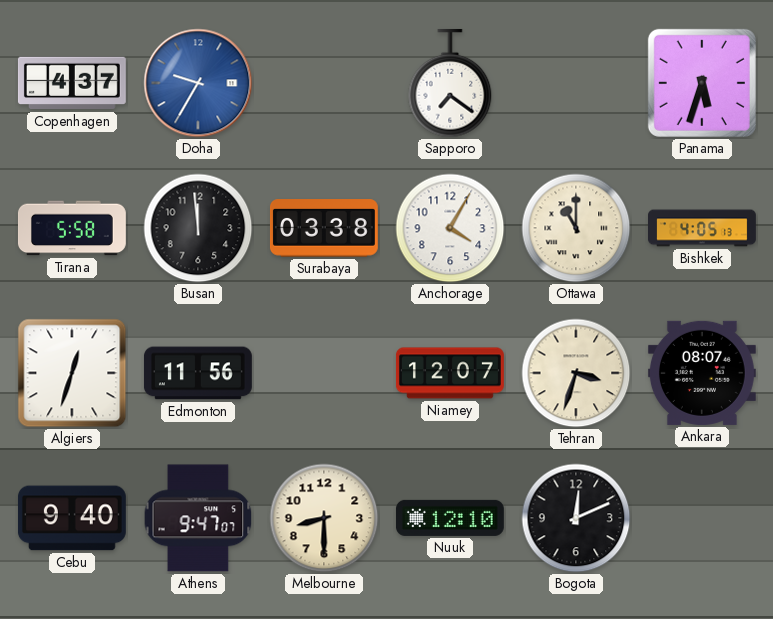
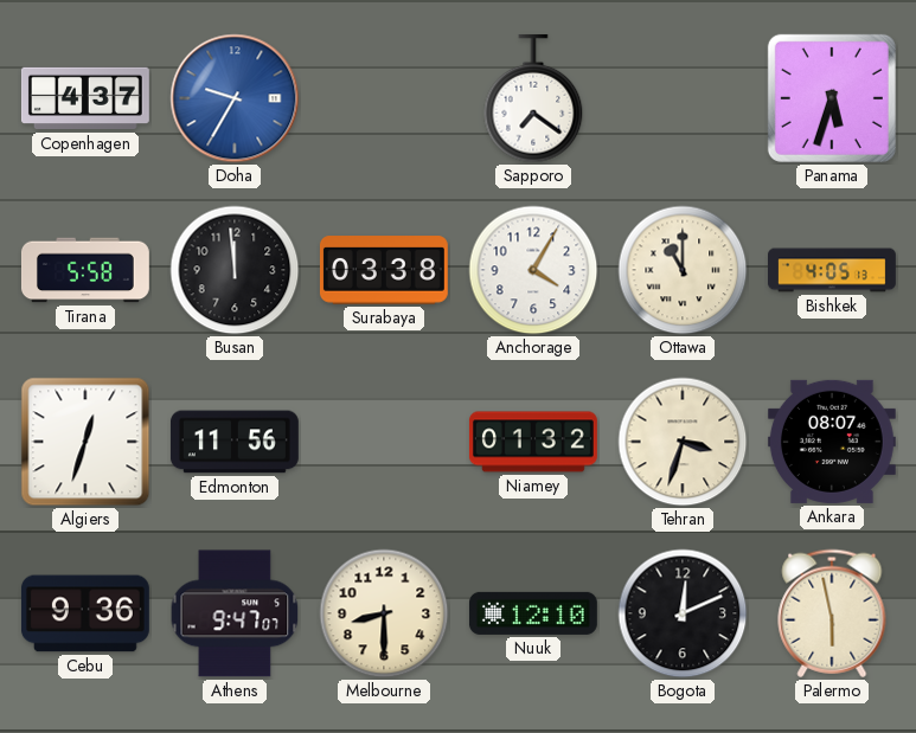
Niamey: 12:07 -> 01:32 (533, 442)
Cebu: 9:40 -> 9:36 (85, 613)
Palermo: none -> 5:58 (832, 613)
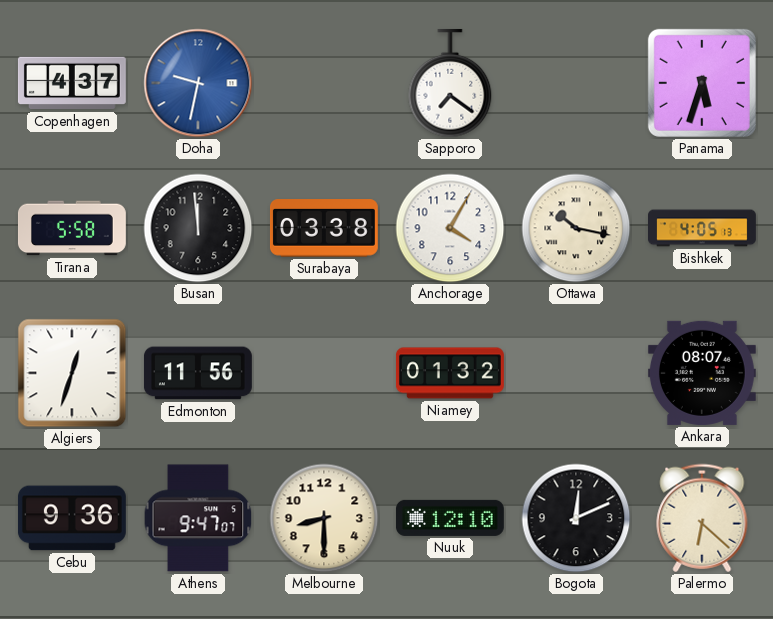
Doha: 9:35 -> 9:32 (198, 83)
Ottawa: 11:00 -> 10:17 (576, 228)
Tehran: 3:33 -> none (683, 442)
Palermo: 5:58 -> 6:22 (702, 518)
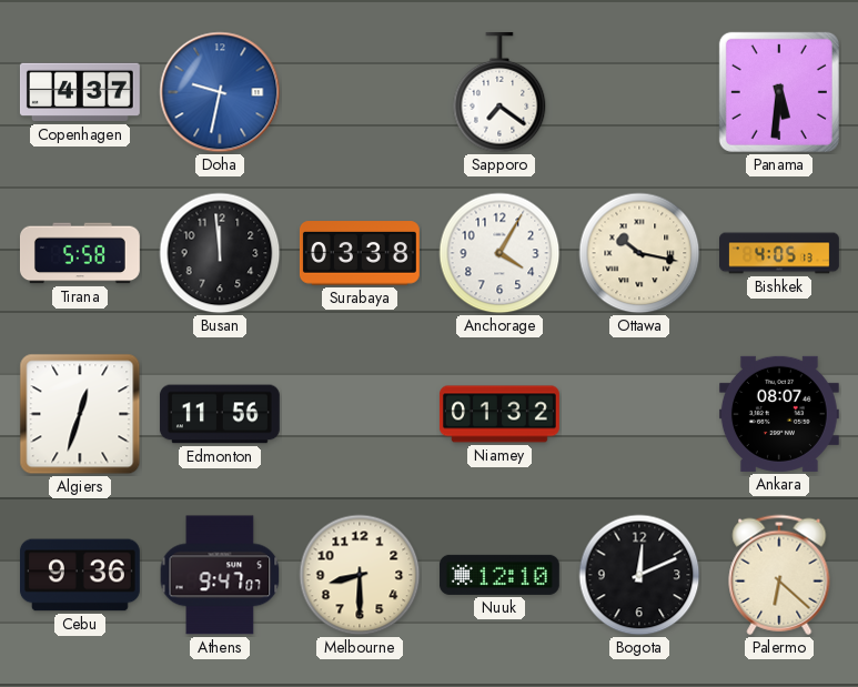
Panama: 5:33 -> 5:31 (779, 92)
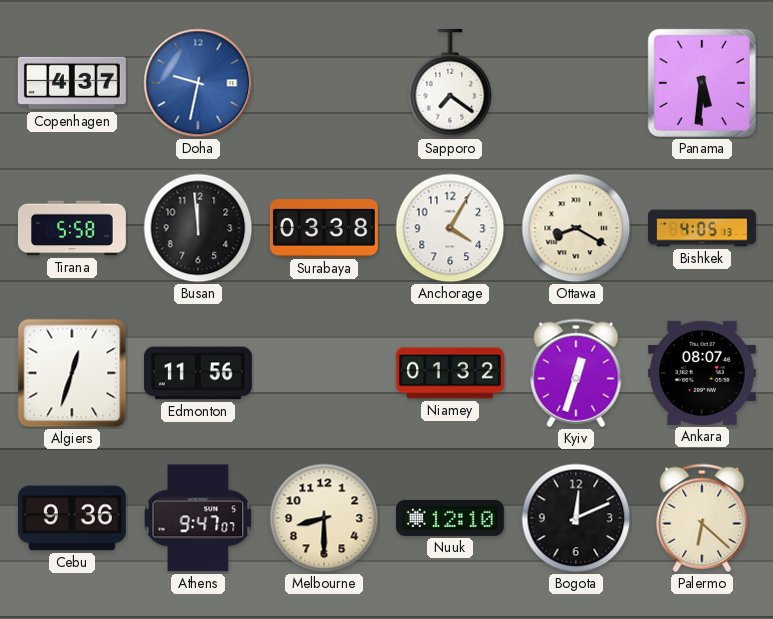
Ottawa: 10:17 -> 8:20 (576, 228)
Kyiv: none -> 12:33 (576, 373)
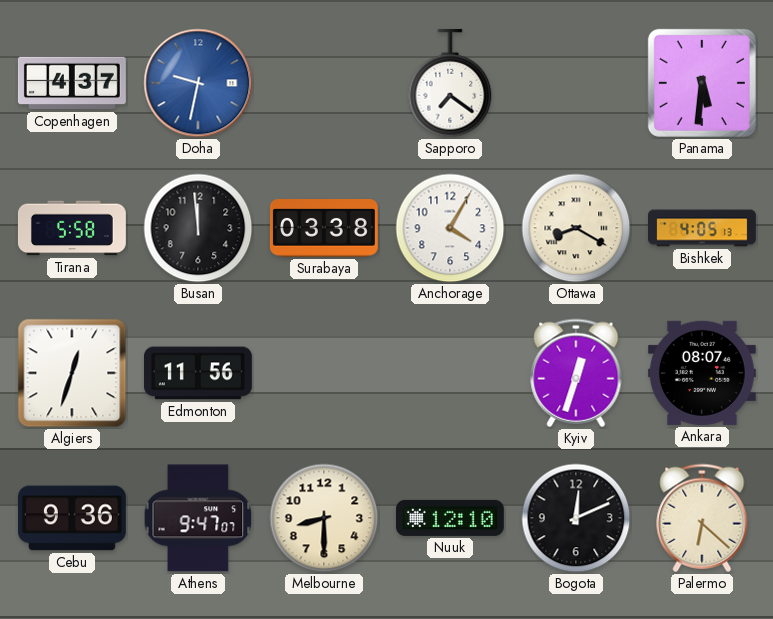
Niamey: 01:32 -> none (450, 373)
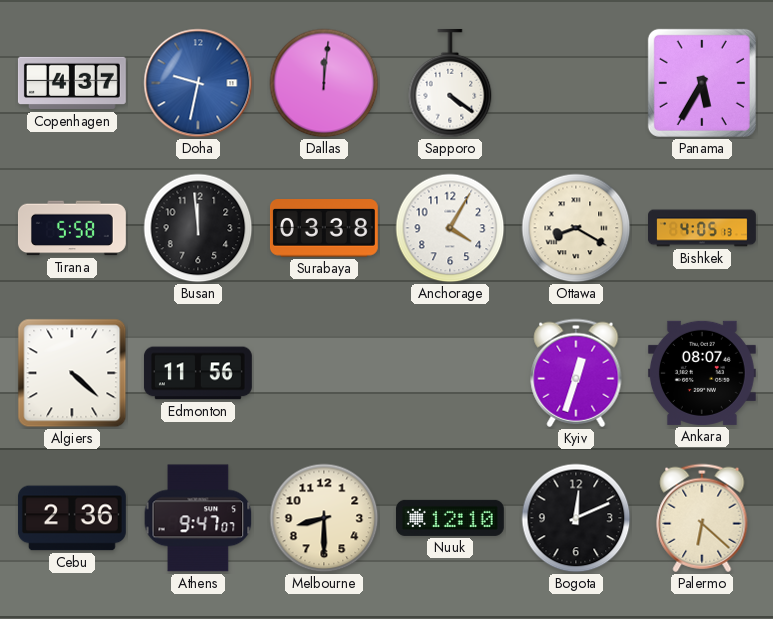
Dallas: none -> 12:01 (324, 83)
Sapporo: 7:21 -> 4:21 (450, 83)
Panama: 5:31 -> 5:35 (702, 83)
Algiers: 12:33 -> 4:22 (72, 373)
Cebu: 9:36 -> 2:36 (72, 518)
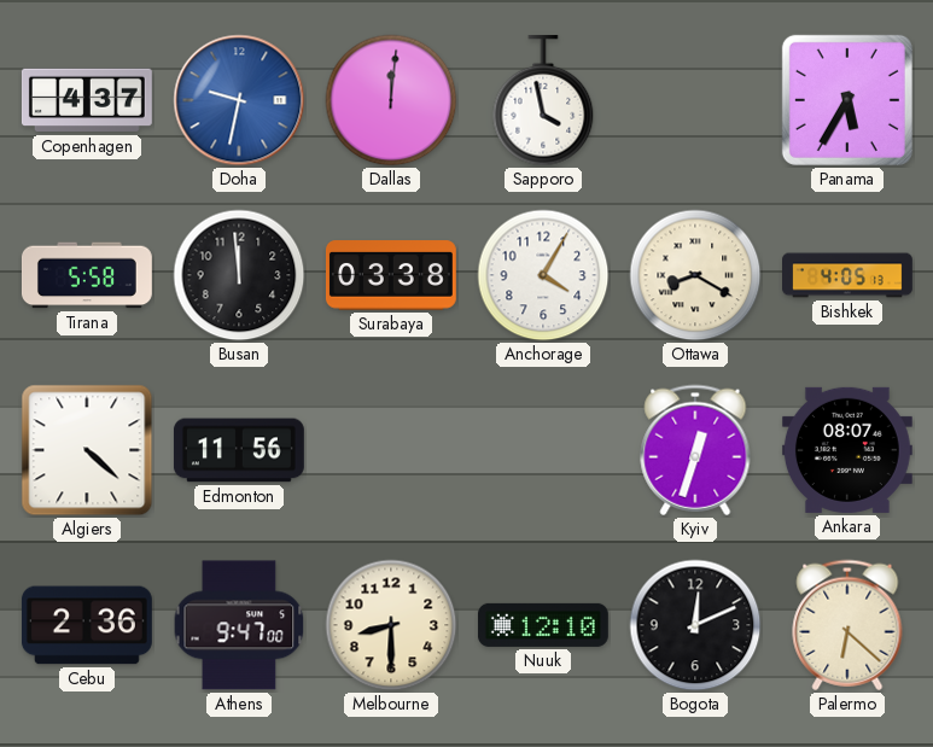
Sapporo: 4:21 -> 3:58 (543, 100)
Athens: 9:47:07 -> 9:47:00 (239, 625)
